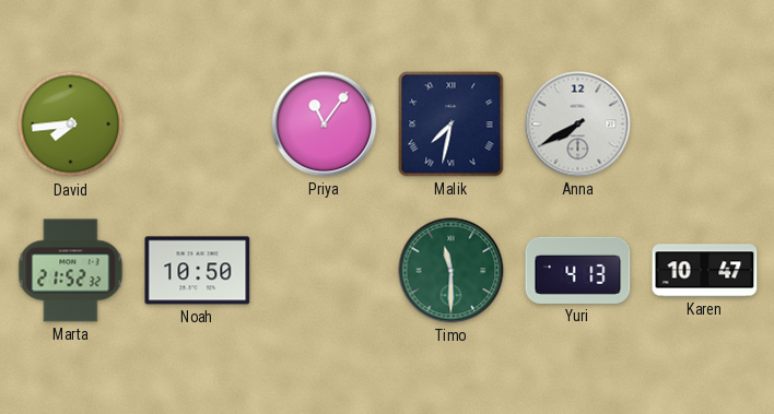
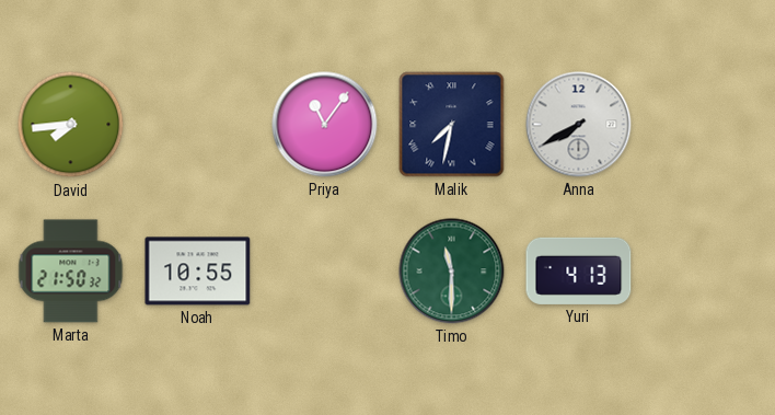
Marta: 21:52 -> 21:50 (71, 272)
Noah: 10:50 -> 10:55 (198, 272)
Karen: 10:47 -> none (705, 271)
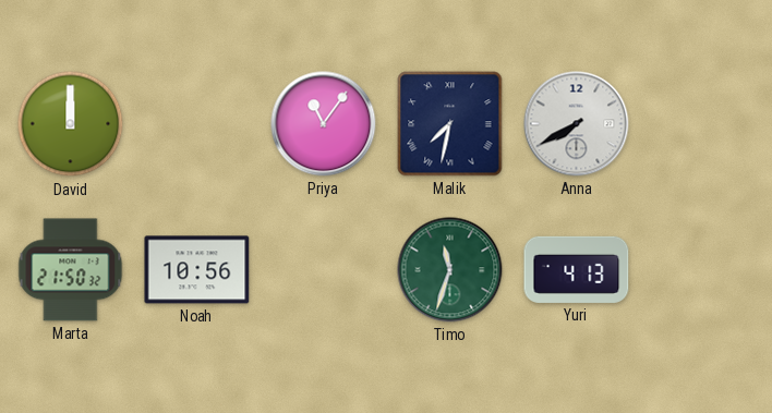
David: 7:44 -> 12:00 (71, 124)
Noah: 10:55 -> 10:56 (197, 270)
Timo: 11:30 -> 11:33 (450, 270)
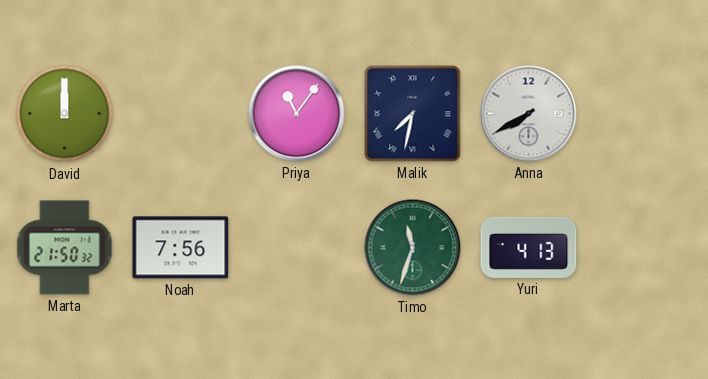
Noah: 10:56 -> 7:56 (181, 248)
